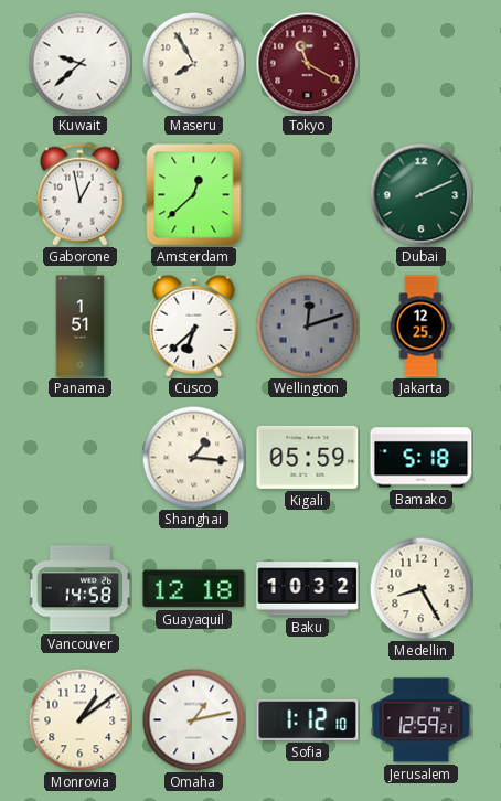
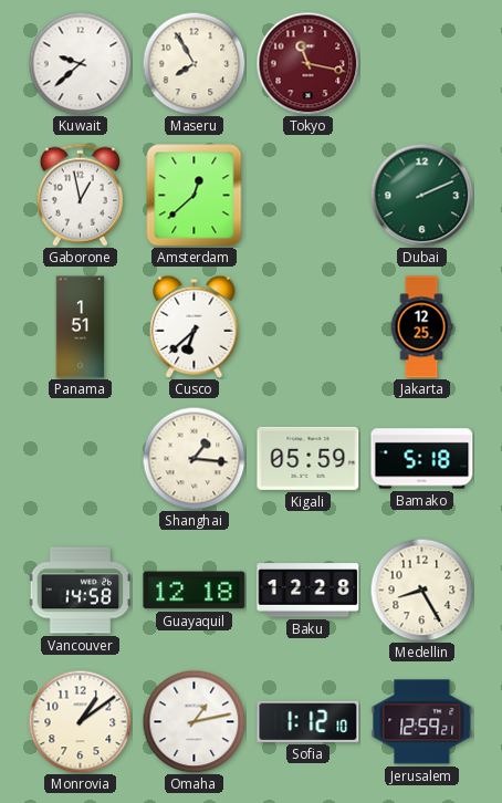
Tokyo: 11:20 -> 11:17 (307, 63)
Wellington: 12:12 -> none (307, 325)
Baku: 10:32 -> 12:28 (308, 591)
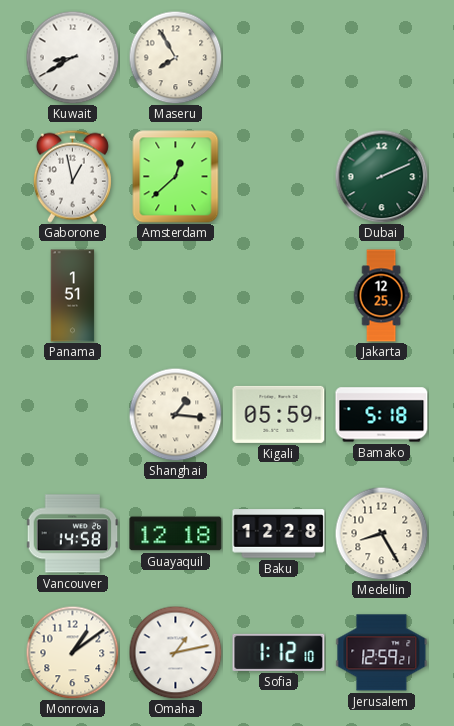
Kuwait: 9:38 -> 8:40 (72, 57)
Tokyo: 11:17 -> none (307, 63)
Cusco: 6:38 -> none (195, 326)
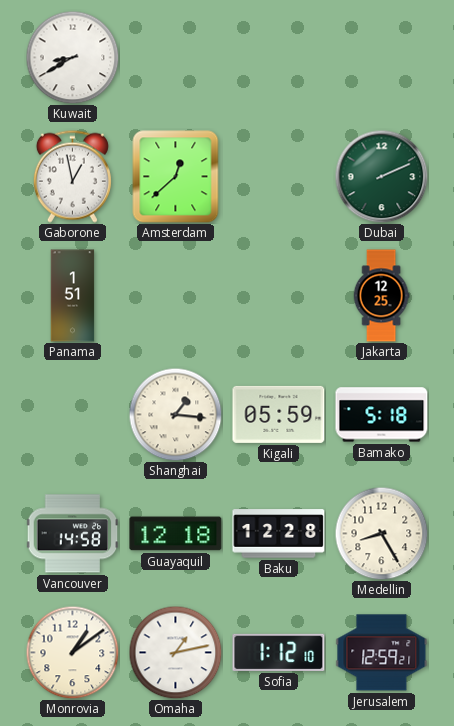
Maseru: 7:55 -> none (175, 57)
